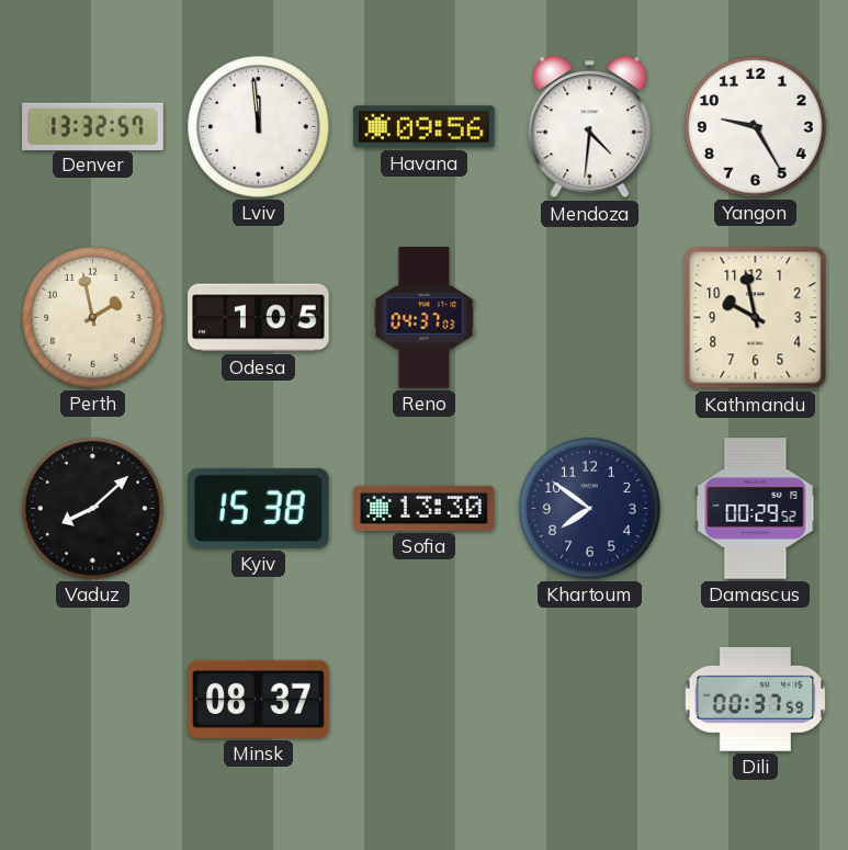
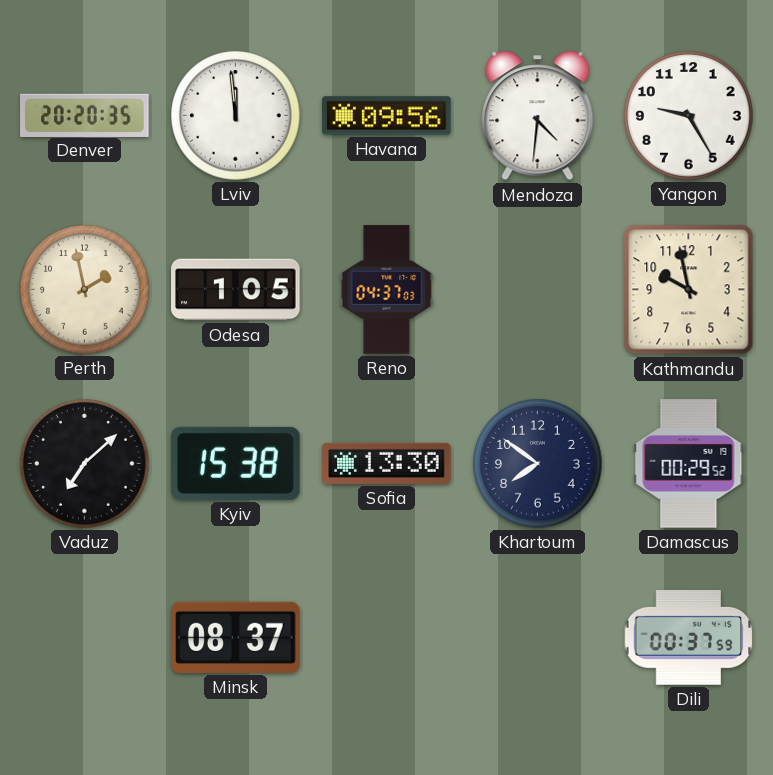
Denver: 13:32 -> 20:20 (85, 115)
Vaduz: 8:08 -> 7:08 (85, 464)
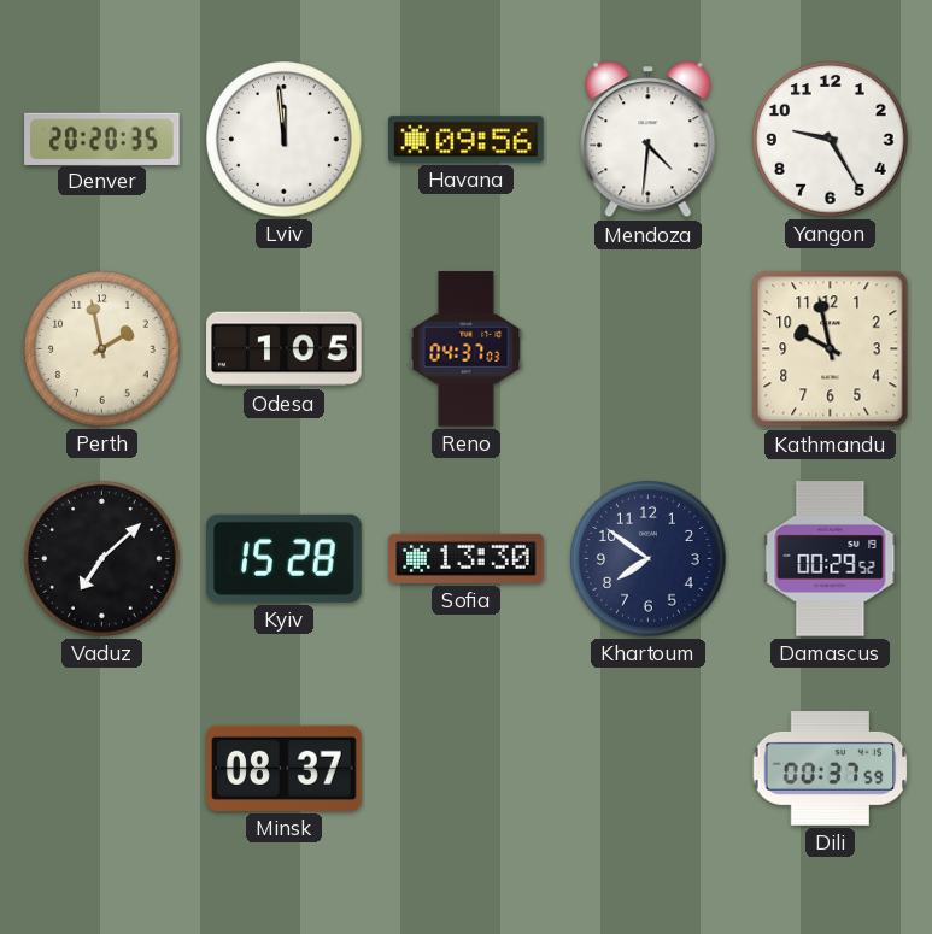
Kyiv: 15:38 -> 15:28 (285, 558)
